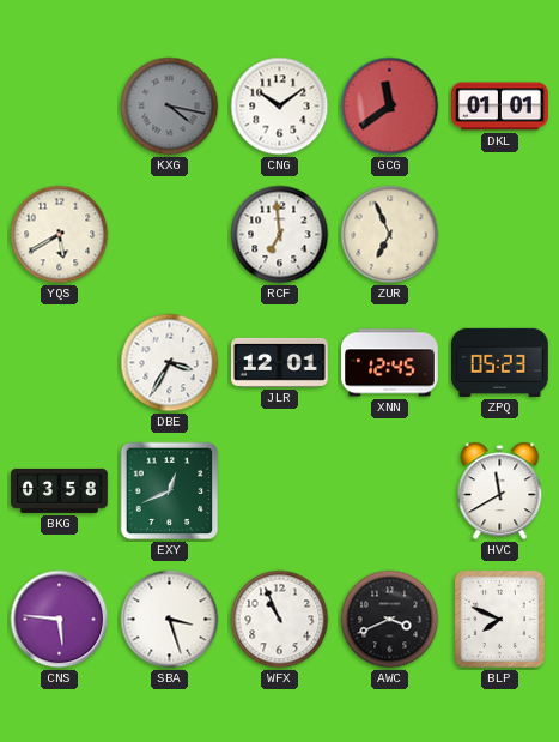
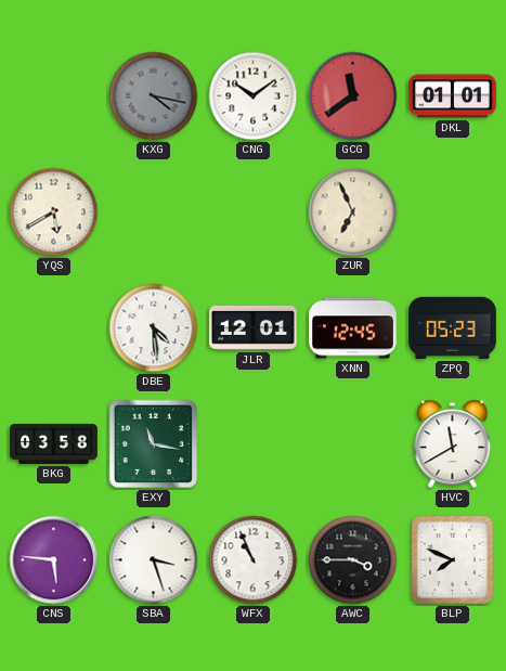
RCF: 6:59 -> none (280, 235)
DBE: 3:35 -> 4:29 (154, 328)
EXY: 12:41 -> 11:17 (154, 444)
AWC: 3:41 -> 3:45 (353, 560)
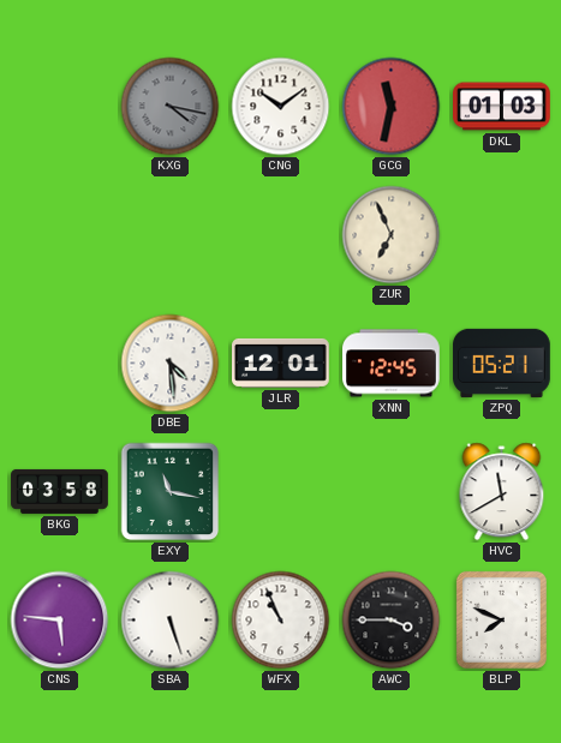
GCG: 11:39 -> 11:32 (392, 107)
DKL: 01:01 -> 01:03 (502, 107)
YQS: 5:40 -> none (54, 212)
ZPQ: 05:23 -> 05:21 (502, 362)
SBA: 3:27 -> 5:27 (171, 621)
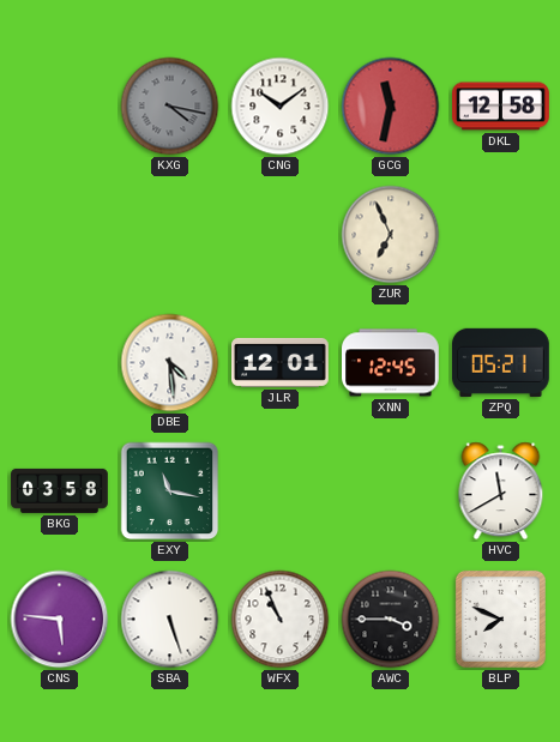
DKL: 01:03 -> 12:58 (501, 107)
